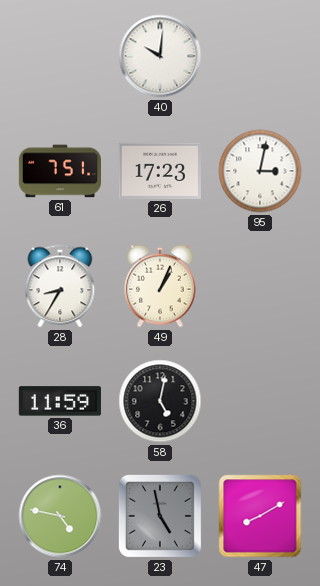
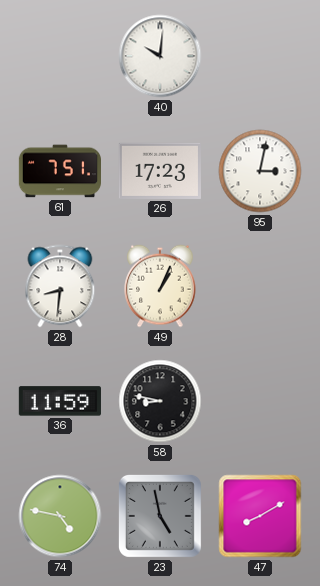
28: 8:35 -> 8:31 (60, 286)
58: 5:02 -> 8:47 (160, 401)
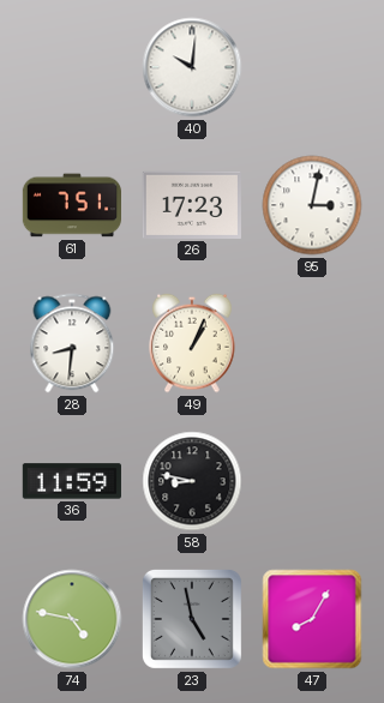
47: 8:10 -> 8:05 (312, 619)
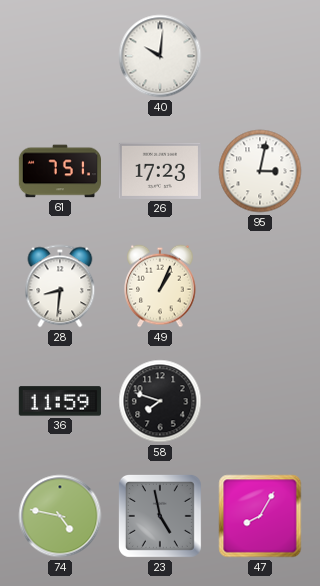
58: 8:47 -> 7:48 (160, 401)
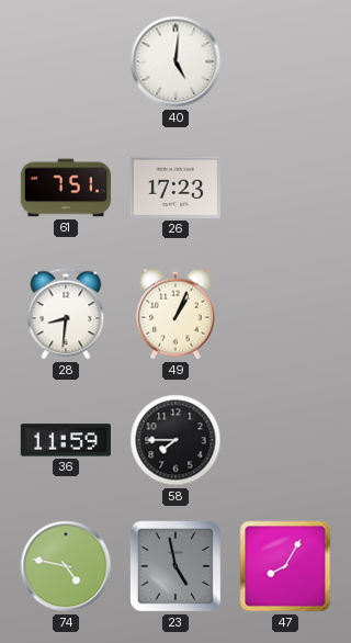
40: 10:01 -> 5:01 (175, 61)
95: 3:02 -> none (260, 171)
58: 7:48 -> 7:45 (175, 440)
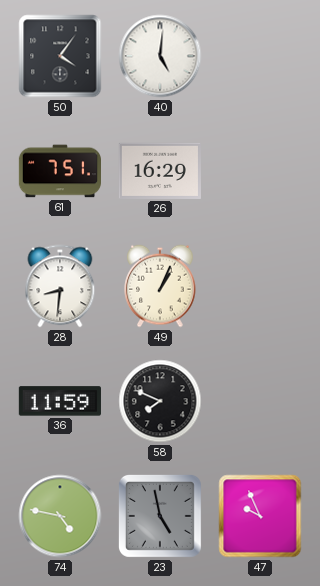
50: none -> 4:06 (60, 56)
26: 17:23 -> 16:29 (160, 171)
58: 7:45 -> 7:49 (160, 401)
47: 8:05 -> 9:56 (260, 516)
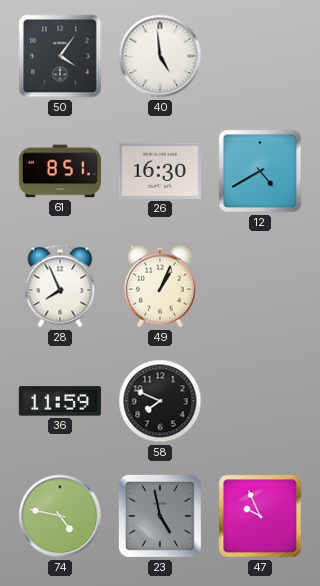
40: 5:01 -> 4:59 (160, 56)
61: 7:51 -> 8:51 (59, 171)
26: 16:29 -> 16:30 (160, 171)
12: none -> 4:40 (260, 171)
28: 8:31 -> 7:56 (60, 286)
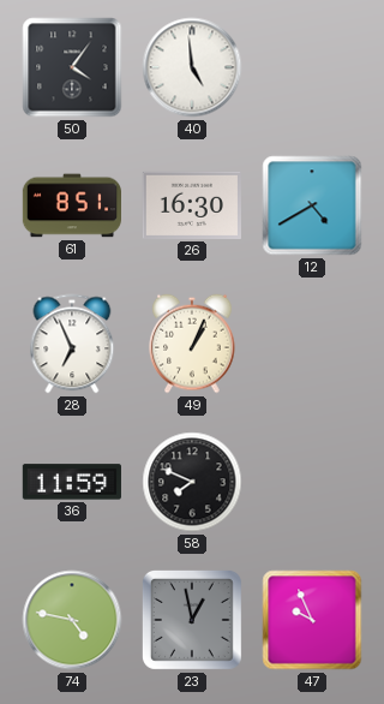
28: 7:56 -> 6:56 (72, 344)
23: 4:58 -> 12:58 (192, 620)
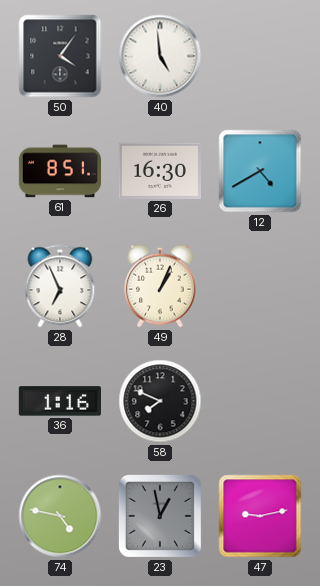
36: 11:59 -> 1:16 (60, 401)
47: 9:56 -> 9:13 (260, 516)
